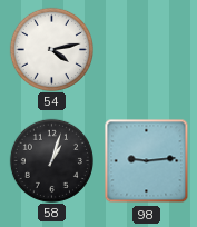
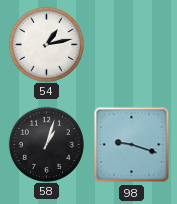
54: 4:13 -> 1:13 (46, 44)
98: 9:14 -> 9:18 (132, 145)
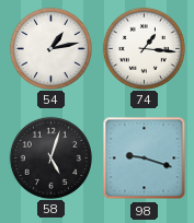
74: none -> 1:16 (144, 48)
58: 1:03 -> 5:03 (50, 157)
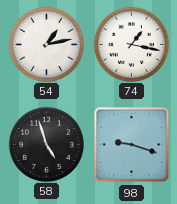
74: 1:16 -> 1:17 (131, 44)
58: 5:03 -> 4:57 (46, 144)
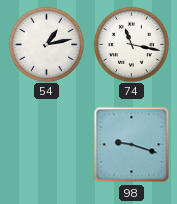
74: 1:17 -> 11:17 (131, 44)
58: 4:57 -> none (46, 144)
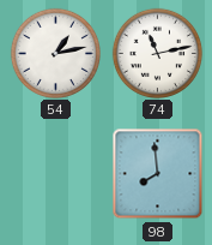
74: 11:17 -> 11:13 (157, 53)
98: 9:18 -> 7:59 (158, 174)
